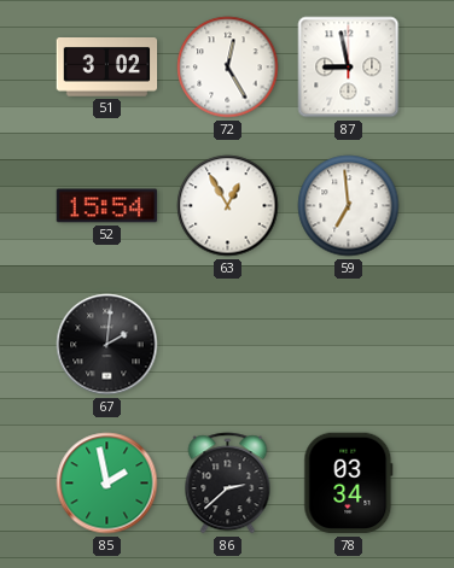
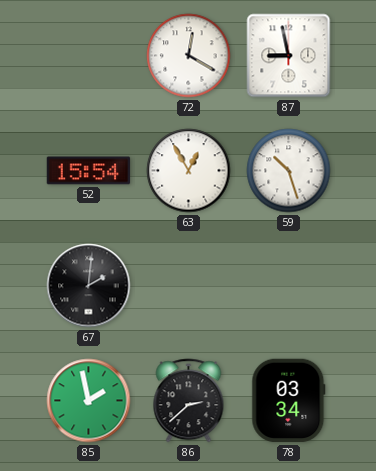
51: 3:02 -> none (107, 68)
72: 12:25 -> 12:20 (189, 56)
59: 6:59 -> 10:27 (289, 171)
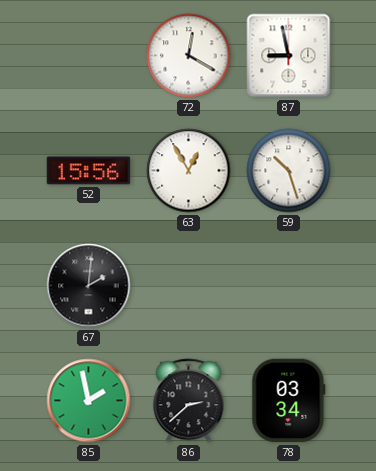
52: 15:54 -> 15:56 (89, 171)
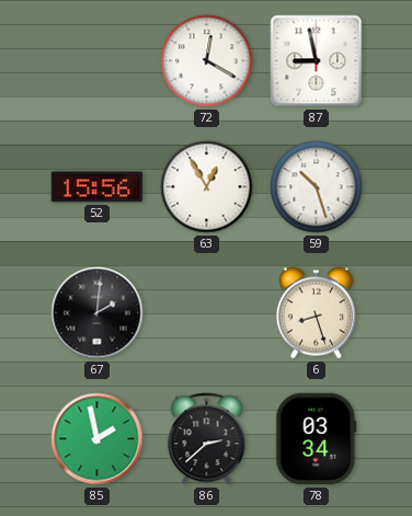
6: none -> 8:27 (316, 313)
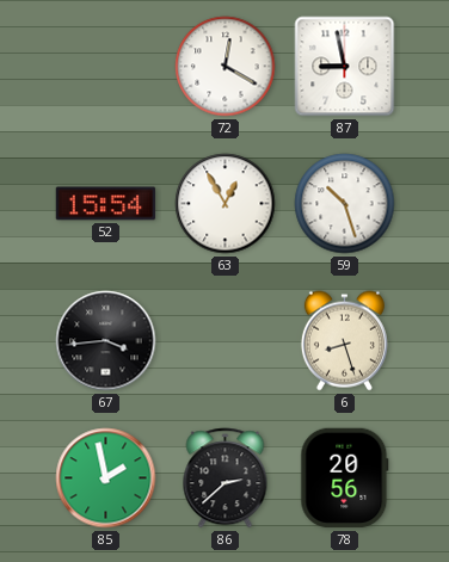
52: 15:56 -> 15:54 (106, 204)
67: 2:01 -> 3:44 (106, 341)
78: 03:34 -> 20:56 (345, 478)
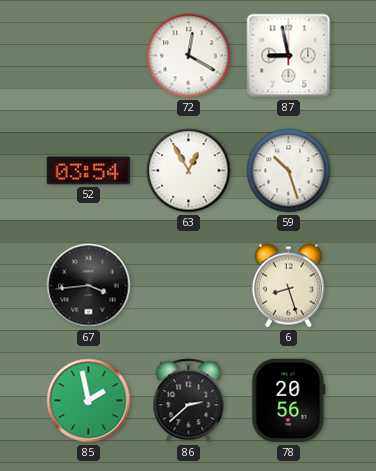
52: 15:54 -> 03:54 (89, 171)
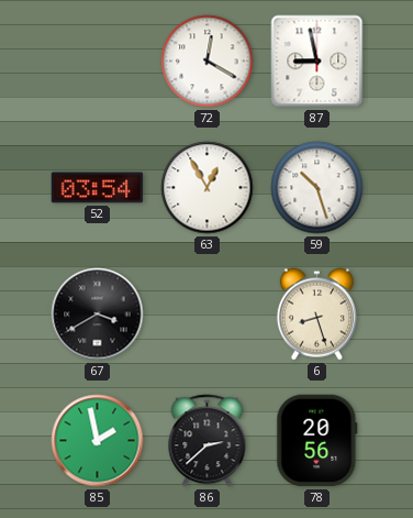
67: 3:44 -> 3:40 (98, 315)
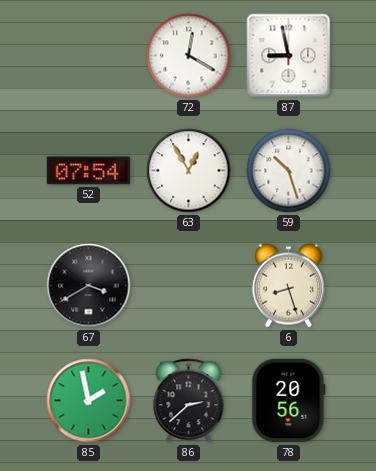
52: 03:54 -> 07:54 (89, 171)
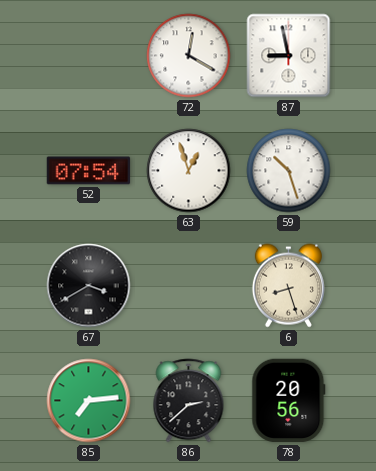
63: 12:55 -> 12:57 (189, 171)
85: 1:58 -> 7:14 (89, 401)
